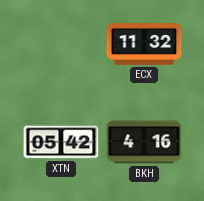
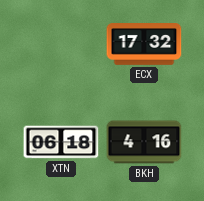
ECX: 11:32 -> 17:32 (144, 44)
XTN: 05:42 -> 06:18 (61, 142)
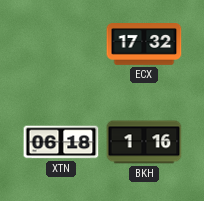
BKH: 4:16 -> 1:16 (144, 142)
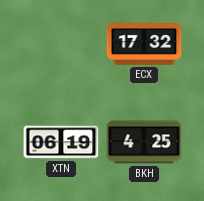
XTN: 06:18 -> 06:19 (61, 142)
BKH: 1:16 -> 4:25 (144, 142)
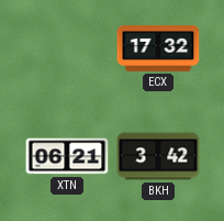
XTN: 06:19 -> 06:21 (67, 156)
BKH: 4:25 -> 3:42 (158, 156)
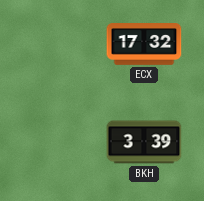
XTN: 06:21 -> none (67, 156)
BKH: 3:42 -> 3:39 (144, 142)
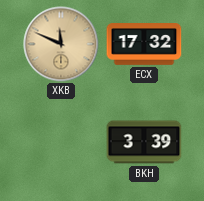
XKB: none -> 11:49 (61, 44)
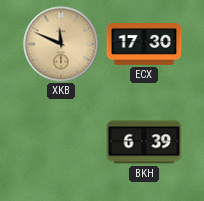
ECX: 17:32 -> 17:30 (144, 44)
BKH: 3:39 -> 6:39 (144, 142)
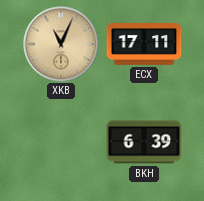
XKB: 11:49 -> 11:04 (61, 44)
ECX: 17:30 -> 17:11 (144, 44)
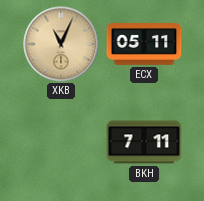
ECX: 17:11 -> 05:11 (144, 44)
BKH: 6:39 -> 7:11 (144, 142)
